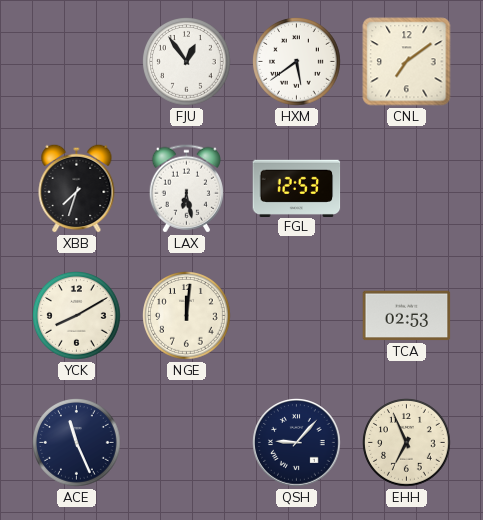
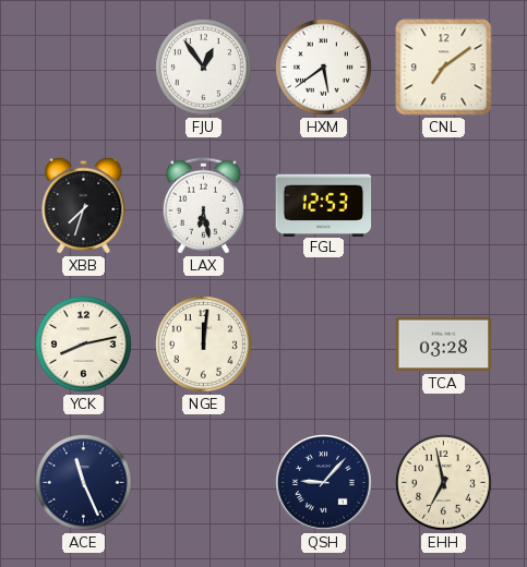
YCK: 8:10 -> 8:13 (84, 345)
TCA: 02:53 -> 03:28 (444, 345)
EHH: 6:56 -> 6:58 (444, 483)
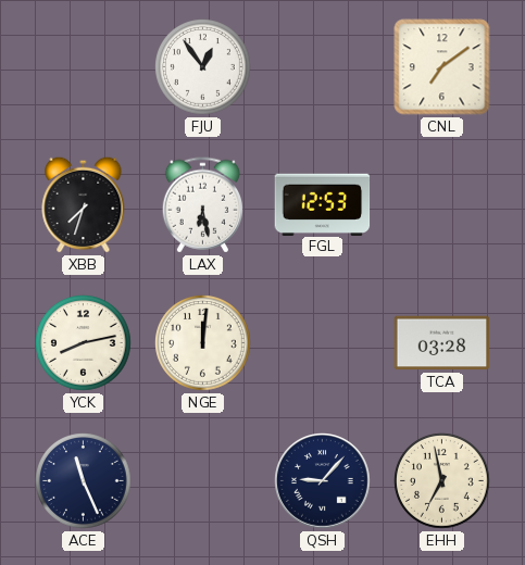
HXM: 5:39 -> none (324, 68)
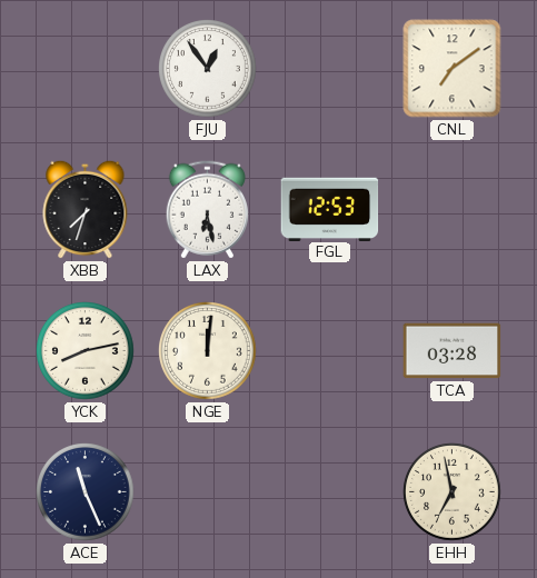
QSH: 9:07 -> none (323, 481)
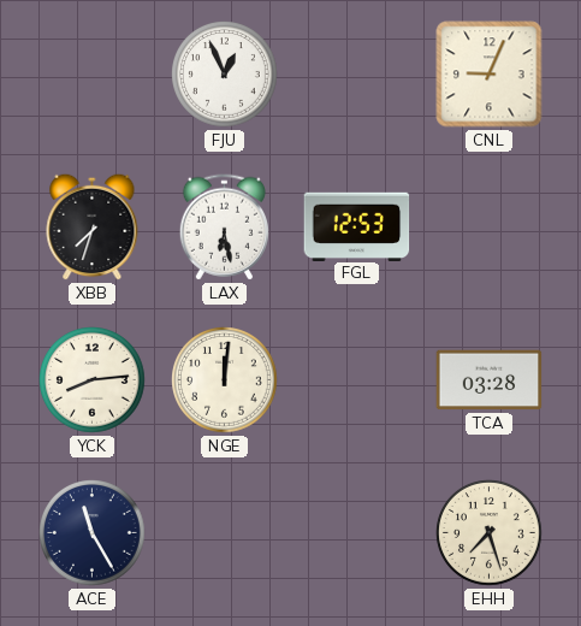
FJU: 12:54 -> 12:56 (225, 75)
CNL: 7:09 -> 9:04 (490, 75)
YCK: 8:13 -> 8:14 (93, 380)
ACE: 11:26 -> 11:25 (93, 533)
EHH: 6:58 -> 7:27 (490, 533)
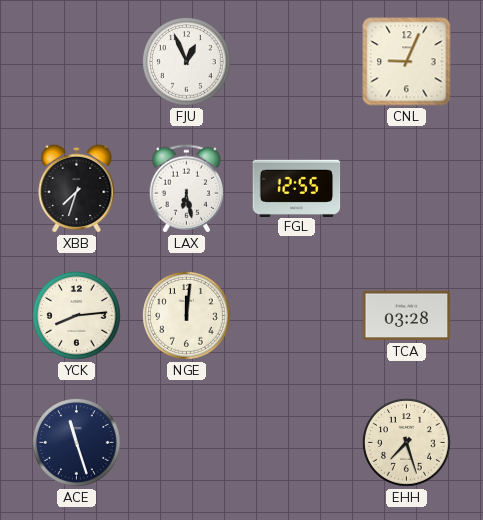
FGL: 12:53 -> 12:55 (297, 188)
ACE: 11:25 -> 11:27 (77, 443)
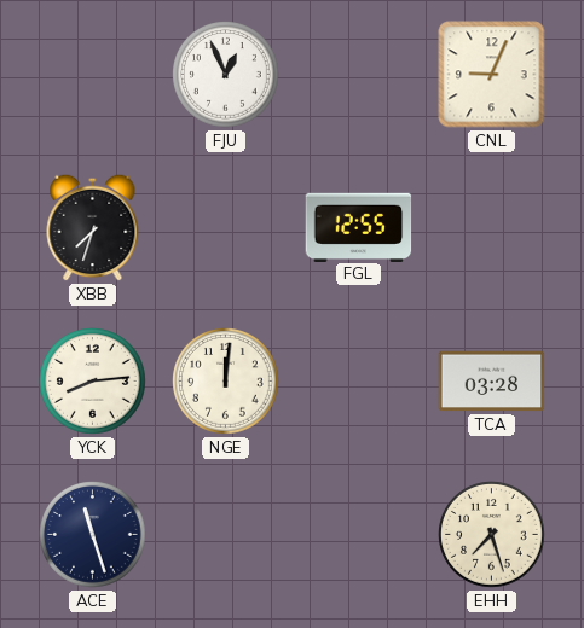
LAX: 6:28 -> none (186, 189)
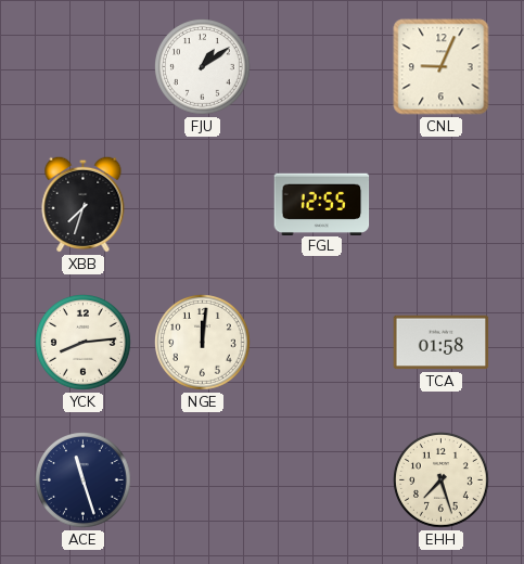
FJU: 12:56 -> 1:09 (203, 67)
TCA: 03:28 -> 01:58 (442, 343)
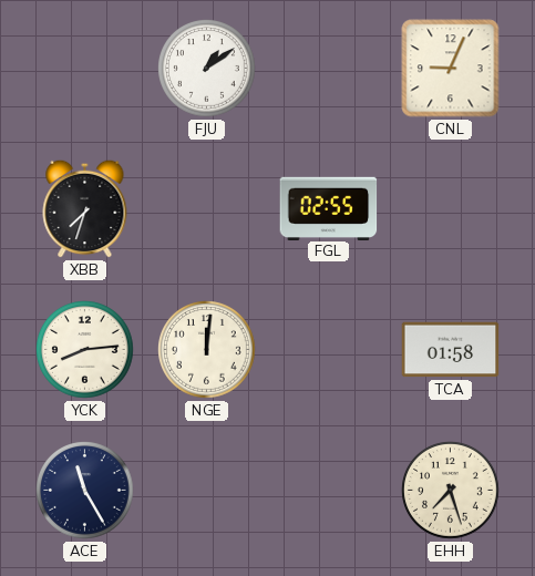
FGL: 12:55 -> 02:55 (329, 208)
ACE: 11:27 -> 11:25 (85, 491)
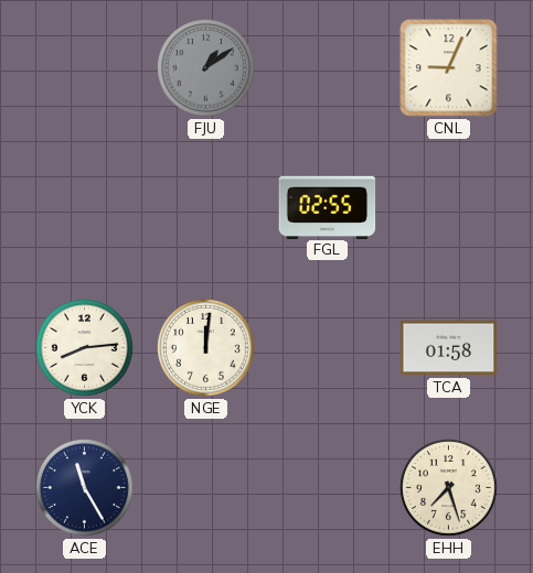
FJU dial: white -> grey (206, 68)
XBB: 7:33 -> none (85, 208)
